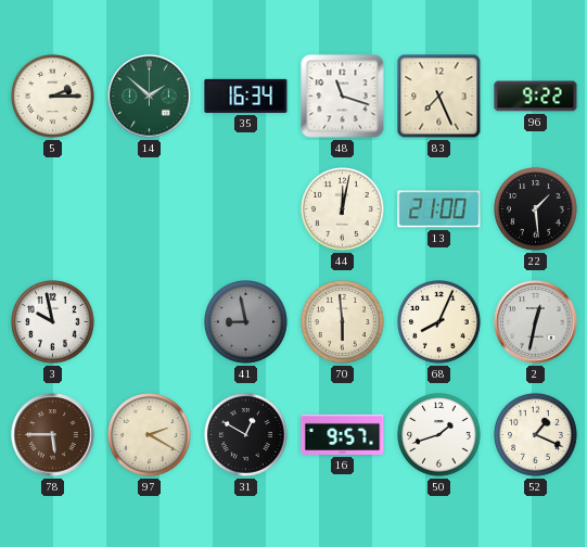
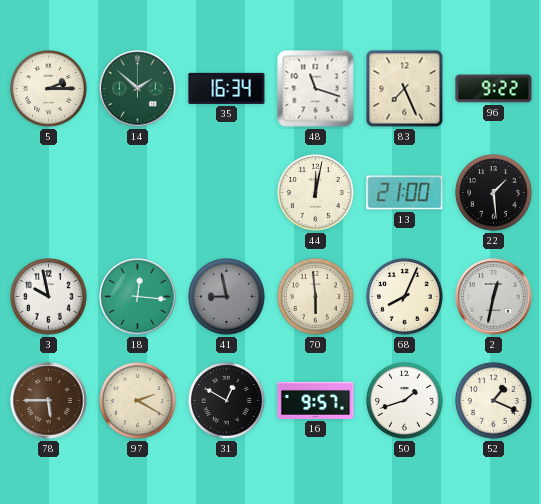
18: none -> 12:16 (138, 297)
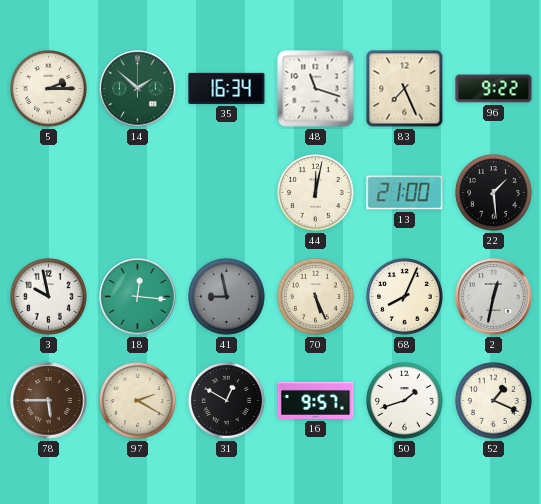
70: 5:59 -> 5:26 (316, 297)
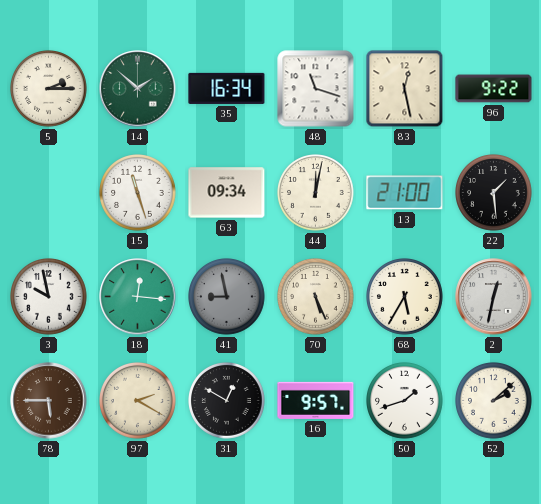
83: 7:26 -> 12:28 (405, 89)
15: none -> 11:27 (138, 193)
63: none -> 09:34 (227, 193)
68: 8:04 -> 5:35 (405, 297)
52: 1:19 -> 2:08 (494, 401)
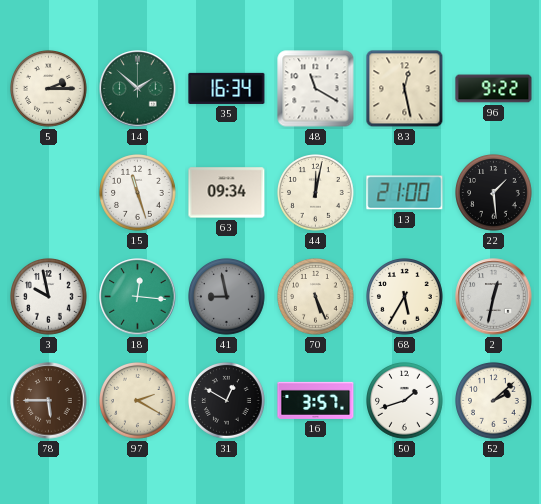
48: 11:18 -> 11:20 (316, 89)
16: 9:57 -> 3:57 (316, 400)
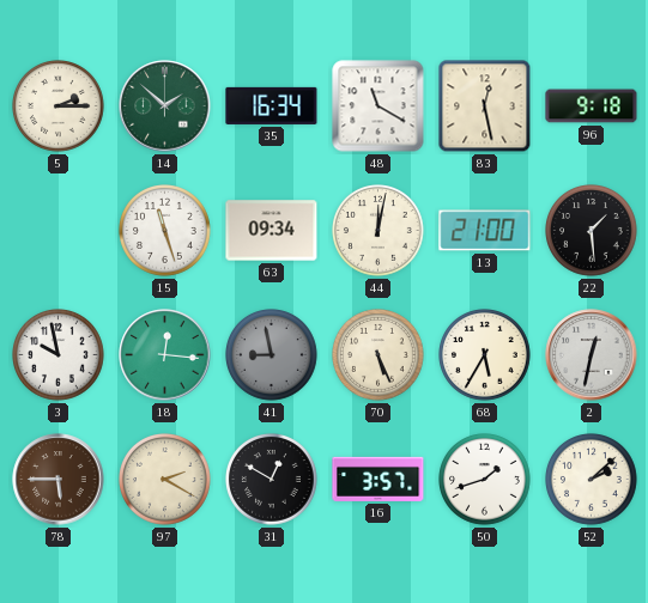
96: 9:22 -> 9:18 (592, 106)
